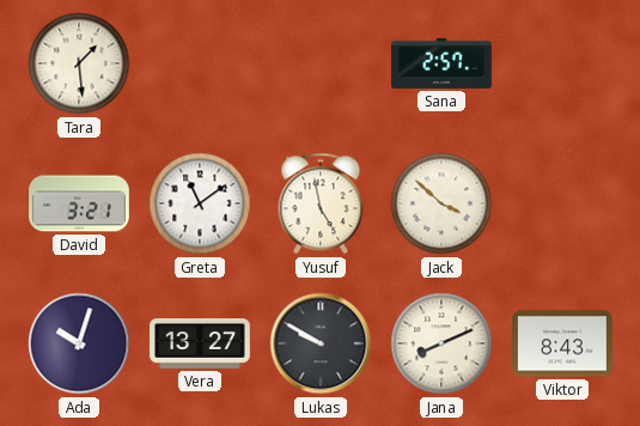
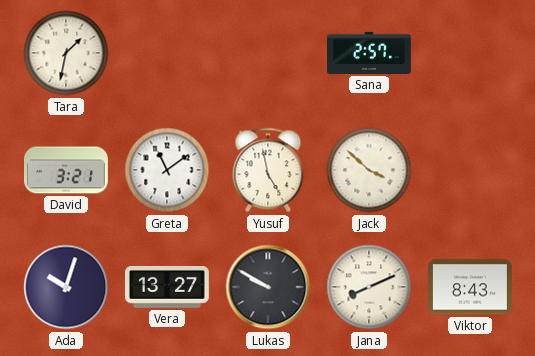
Tara: 1:29 -> 1:32 (66, 53)
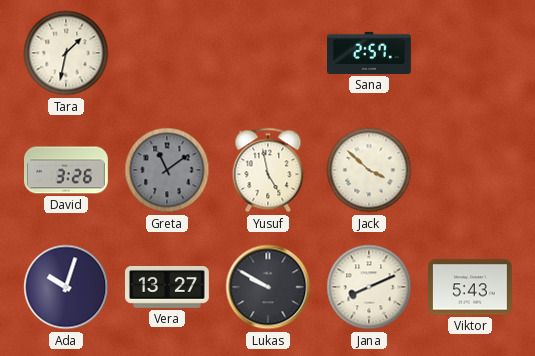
David: 3:21 -> 3:26 (67, 170)
Greta dial: white -> grey (167, 170)
Viktor: 8:43 -> 5:43 (471, 287)
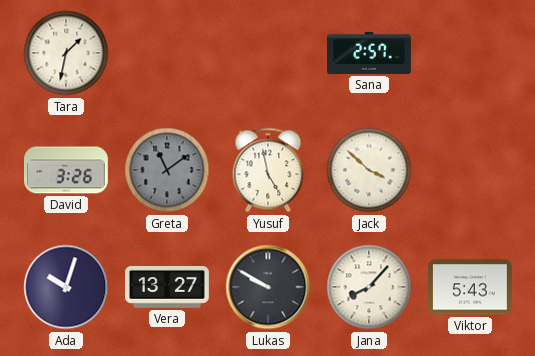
Jana: 8:11 -> 8:07 (369, 287)
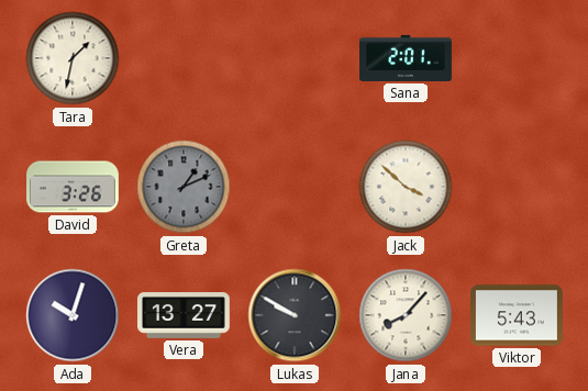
Sana: 2:57 -> 2:01 (407, 58)
Greta: 11:09 -> 1:11 (184, 187)
Yusuf: 4:58 -> none (268, 170)
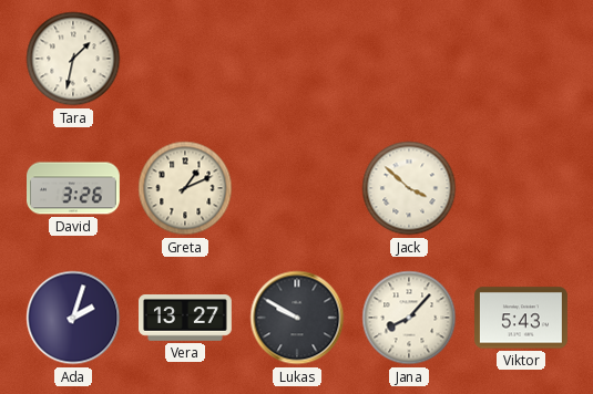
Sana: 2:01 -> none (407, 58)
Greta dial: grey -> cream (185, 188)
Ada: 10:03 -> 2:03 (73, 318)
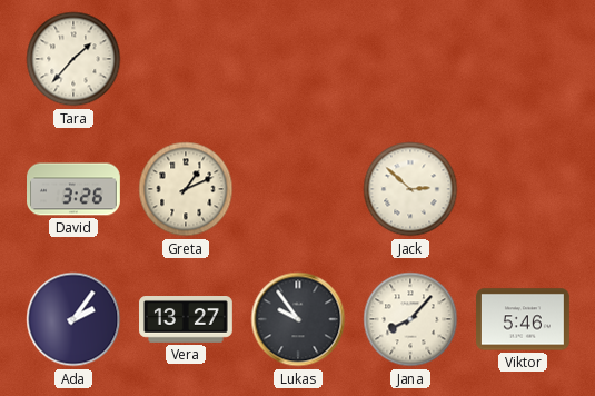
Tara: 1:32 -> 1:37 (73, 59)
Jack: 3:52 -> 2:52 (410, 189)
Ada: 2:03 -> 2:06 (73, 319)
Lukas: 9:50 -> 9:54 (298, 319)
Viktor: 5:43 -> 5:46 (524, 319)
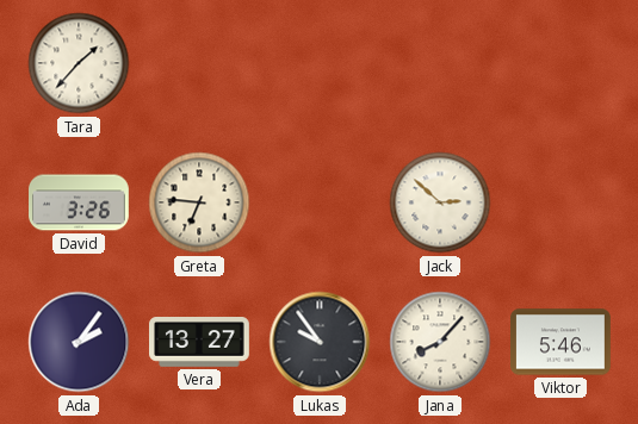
Greta: 1:11 -> 6:46 (199, 202)
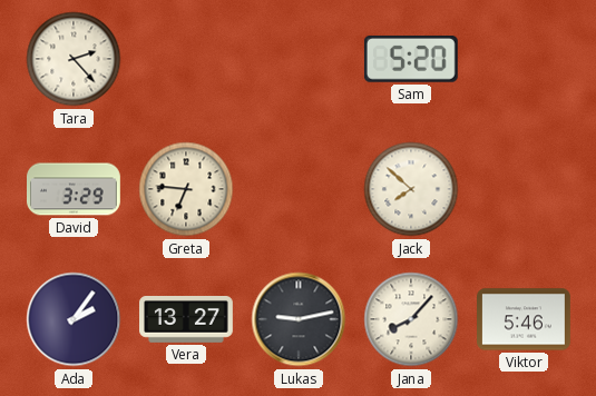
Tara: 1:37 -> 2:23 (74, 59)
Sam: none -> 5:20 (411, 59)
David: 3:26 -> 3:29 (75, 189)
Jack: 2:52 -> 7:52 (411, 189)
Lukas: 9:54 -> 9:13 (299, 319)
